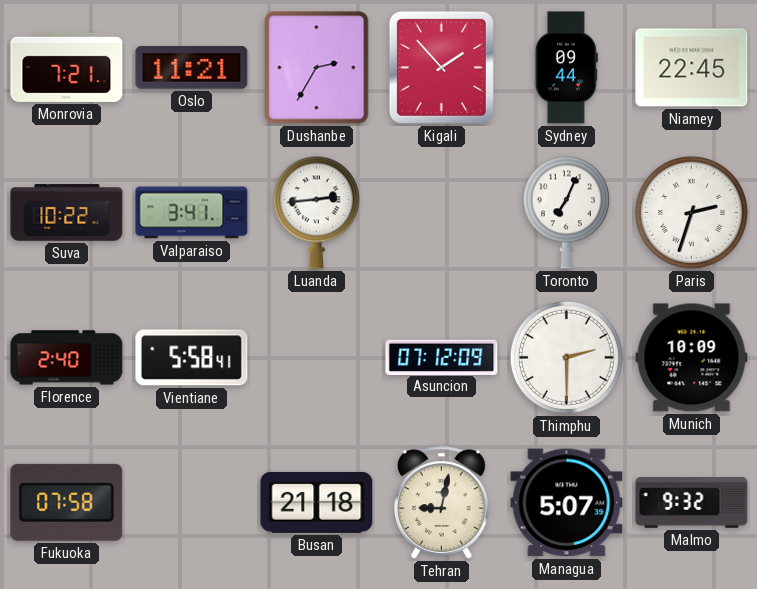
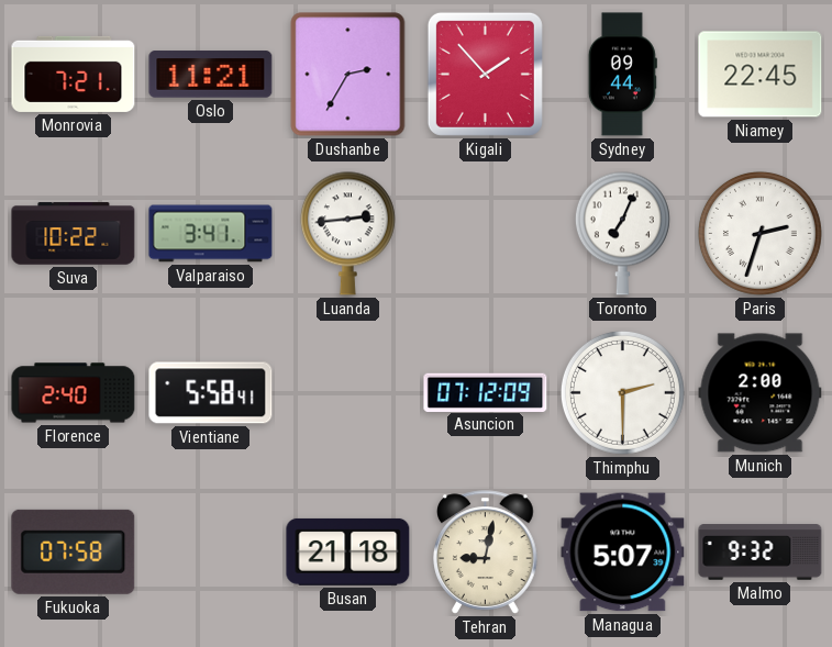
Munich: 10:09 -> 2:00 (761, 393)
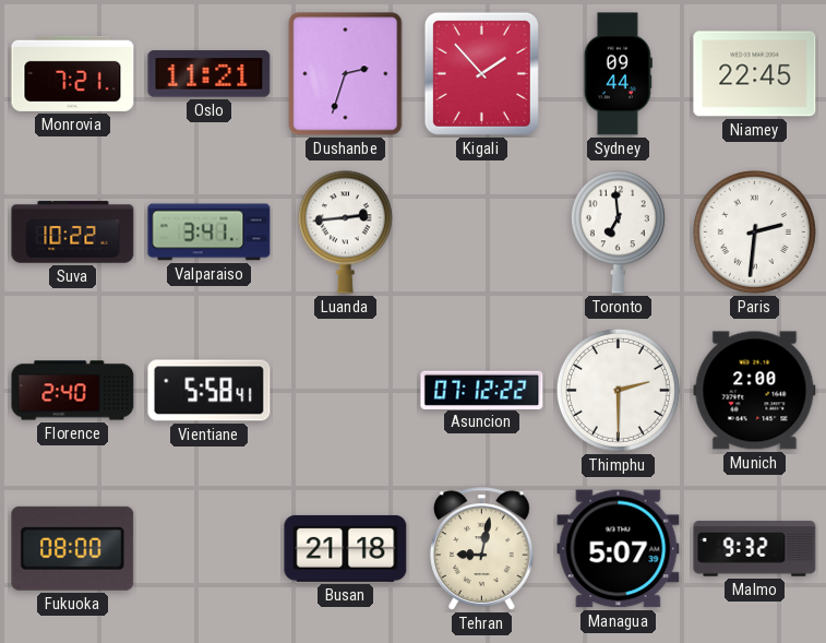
Dushanbe: 2:35 -> 2:33 (346, 74)
Toronto: 7:04 -> 6:59 (618, 231)
Paris: 2:33 -> 2:31 (754, 231)
Asuncion: 07:12:09 -> 07:12:22 (482, 390)
Fukuoka: 07:58 -> 08:00 (73, 548)
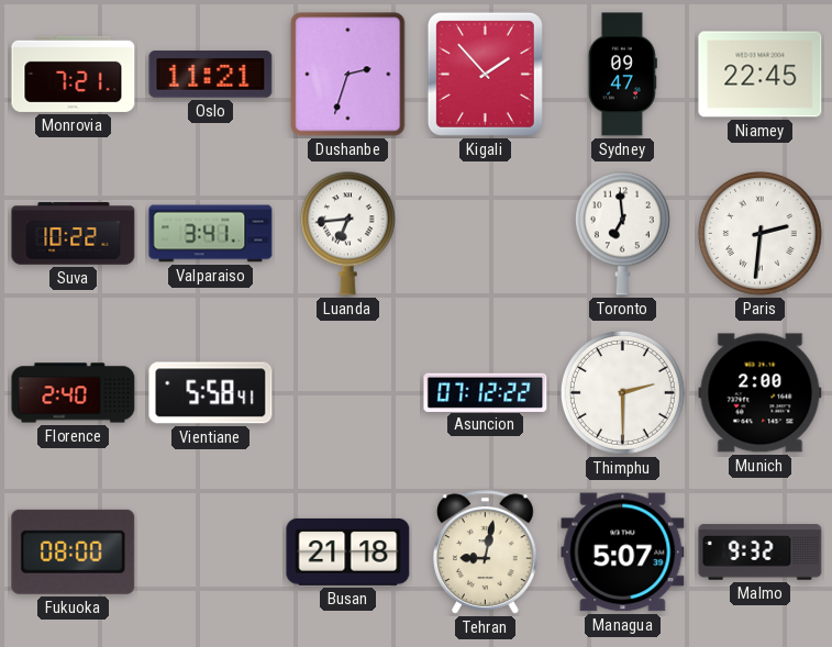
Sydney: 09:44 -> 09:47 (622, 75)
Luanda: 2:44 -> 6:44 (347, 233)
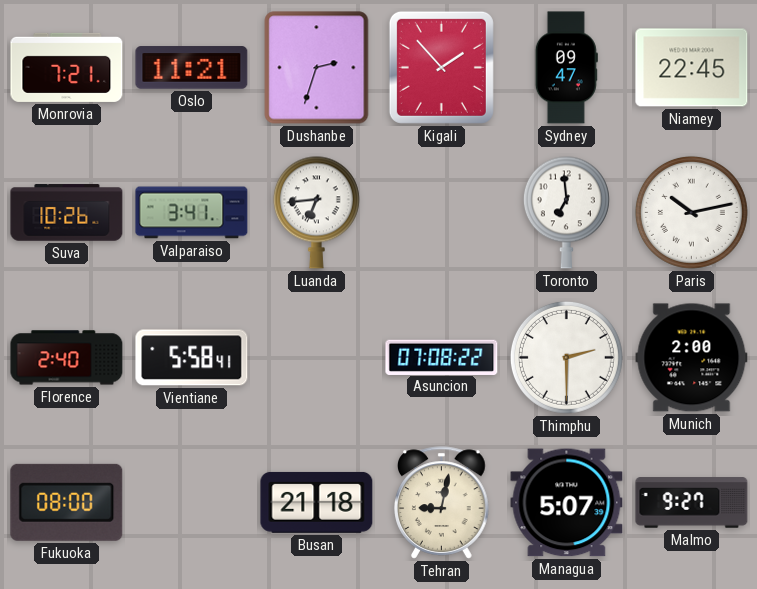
Suva: 10:22 -> 10:26 (67, 213)
Paris: 2:31 -> 10:13 (691, 212)
Asuncion: 07:12 -> 07:08 (442, 357)
Malmo: 9:32 -> 9:27 (692, 503)
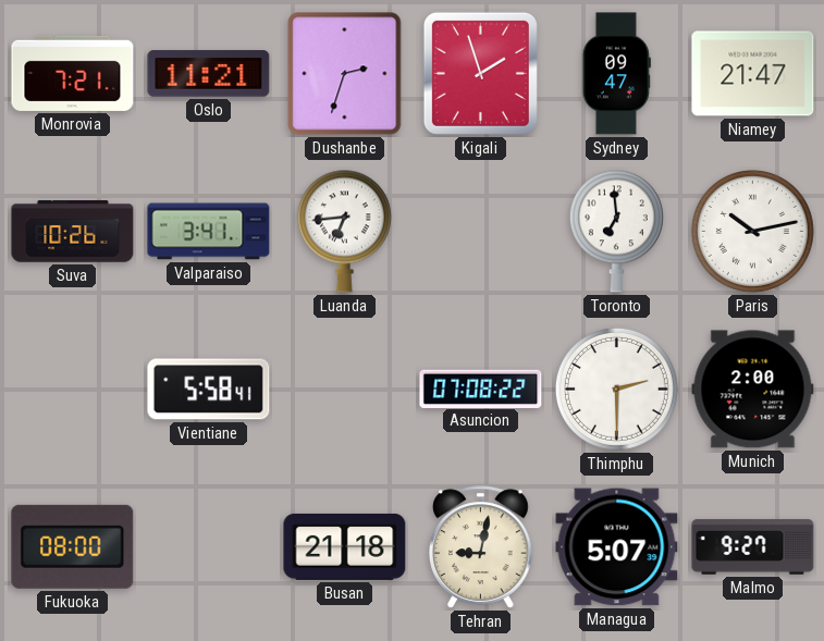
Kigali: 1:53 -> 1:57 (480, 73)
Niamey: 22:45 -> 21:47 (753, 74)
Florence: 2:40 -> none (67, 358)
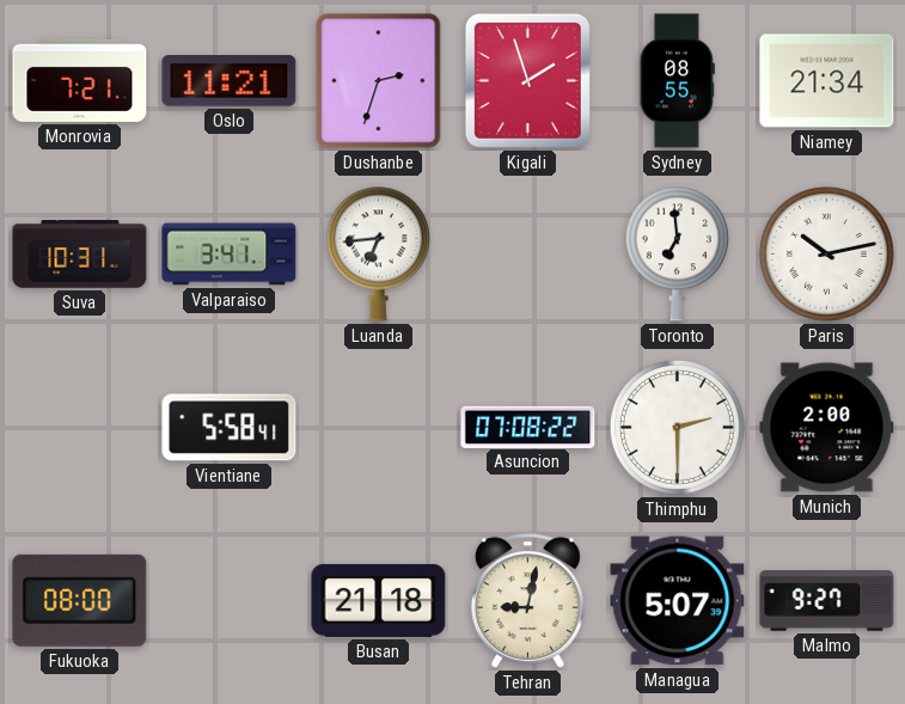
Sydney: 09:47 -> 08:55 (677, 81)
Niamey: 21:47 -> 21:34 (827, 81)
Suva: 10:26 -> 10:31 (80, 255)
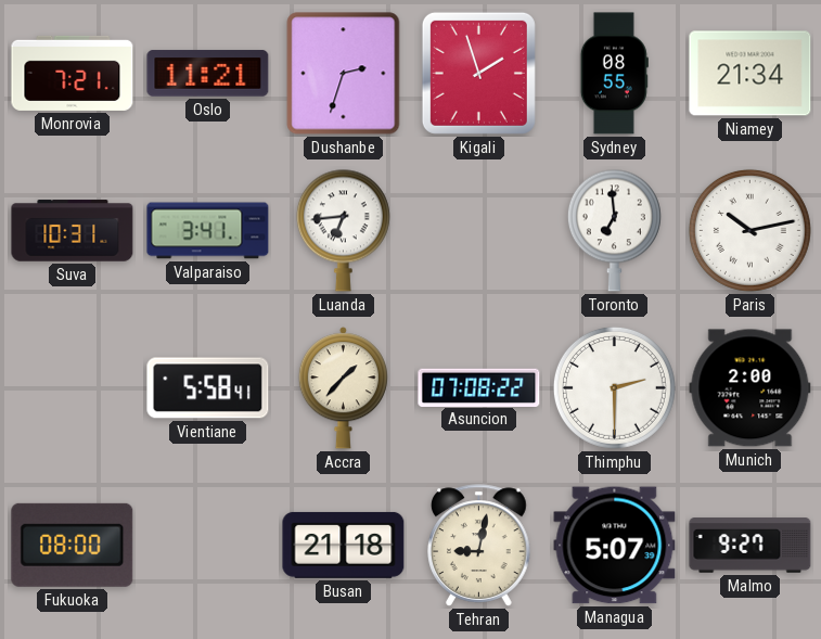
Accra: none -> 1:37 (343, 388)
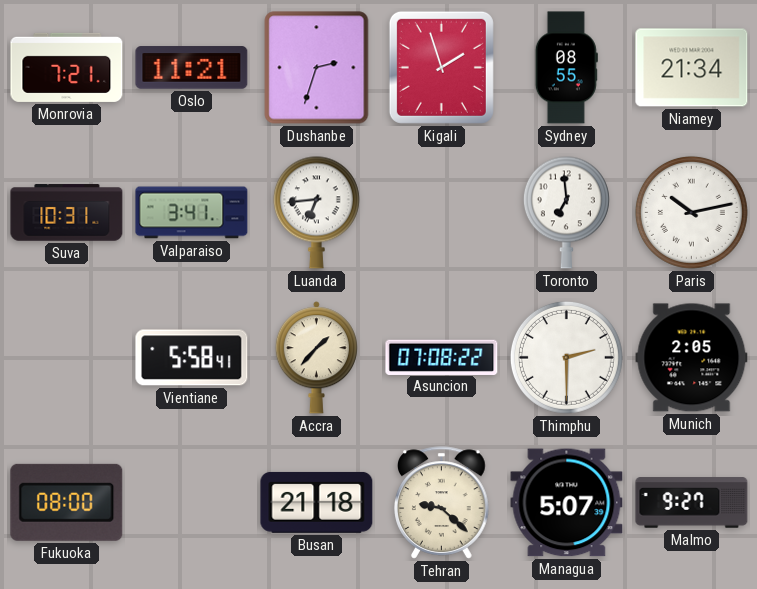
Munich: 2:00 -> 2:05 (692, 358)
Tehran: 9:02 -> 9:22 (442, 503)
